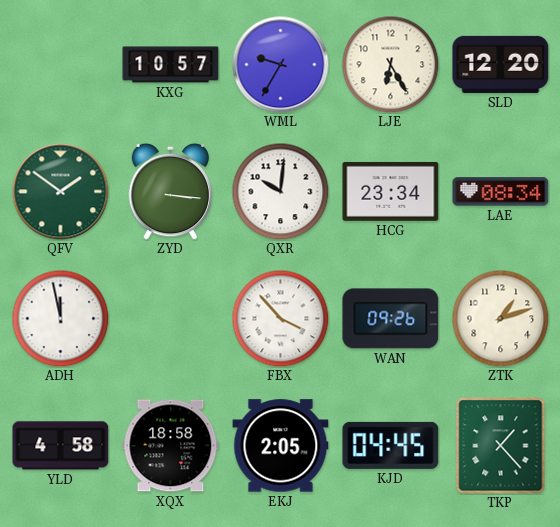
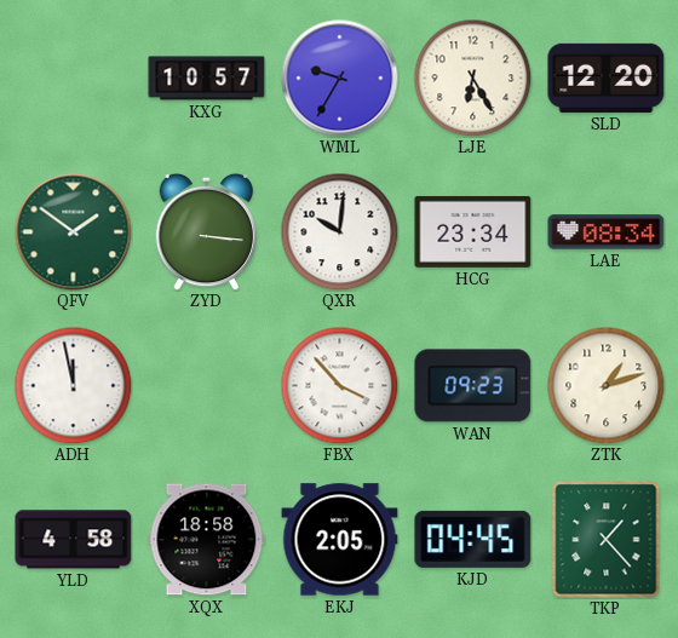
WAN: 09:26 -> 09:23 (473, 386)
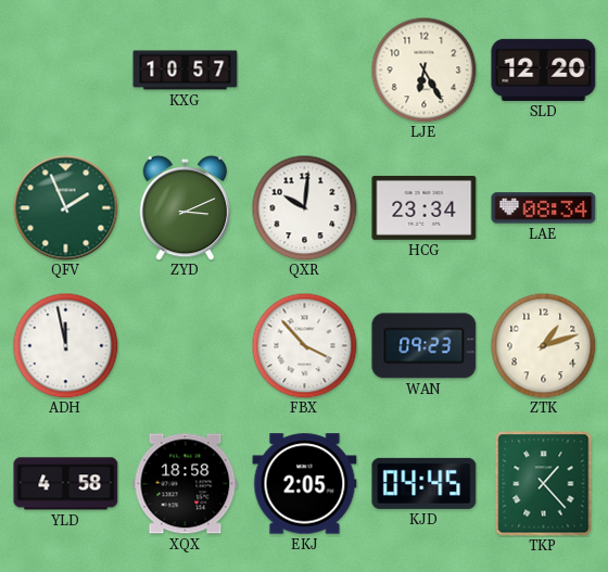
WML: 9:35 -> none (340, 79)
QFV: 1:51 -> 1:56 (66, 208)
ZYD: 3:16 -> 3:11 (186, 207)
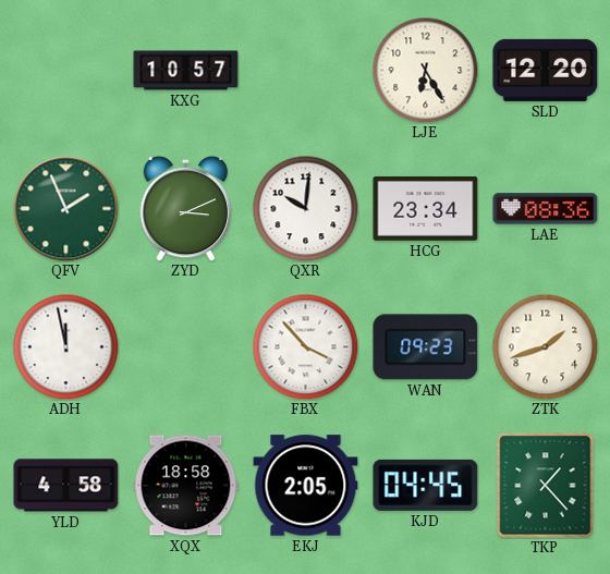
LAE: 08:34 -> 08:36 (546, 209)
ZTK: 1:12 -> 1:42 (545, 346)
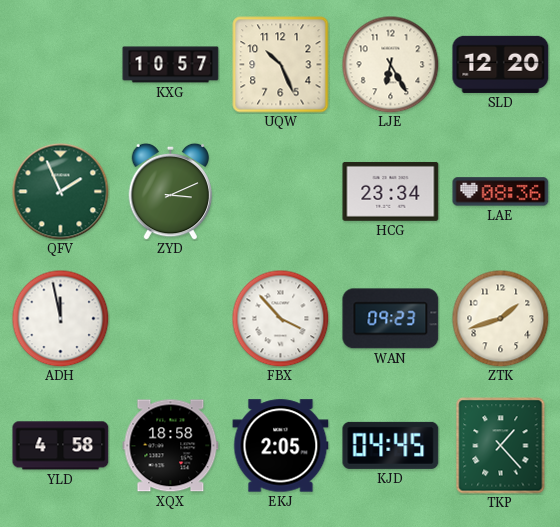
UQW: none -> 10:26 (281, 65)
QXR: 10:01 -> none (305, 208)
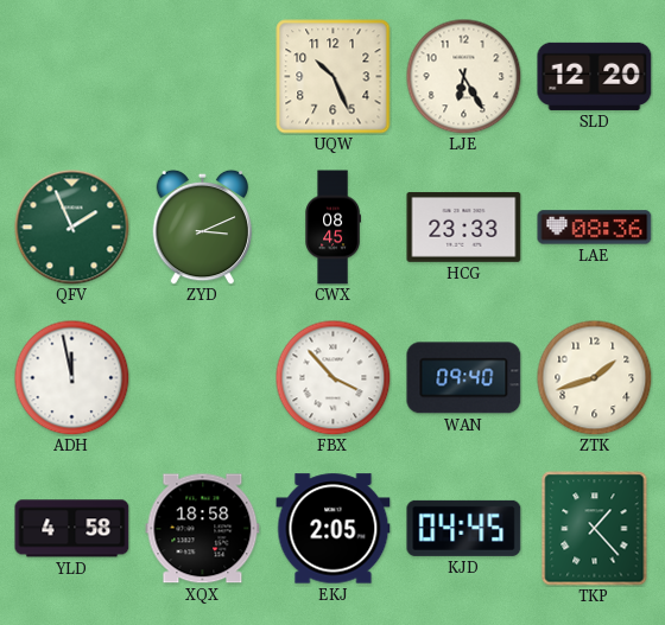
KXG: 10:57 -> none (171, 65)
CWX: none -> 08:45 (332, 228)
HCG: 23:34 -> 23:33 (464, 227)
WAN: 09:23 -> 09:40 (464, 378)
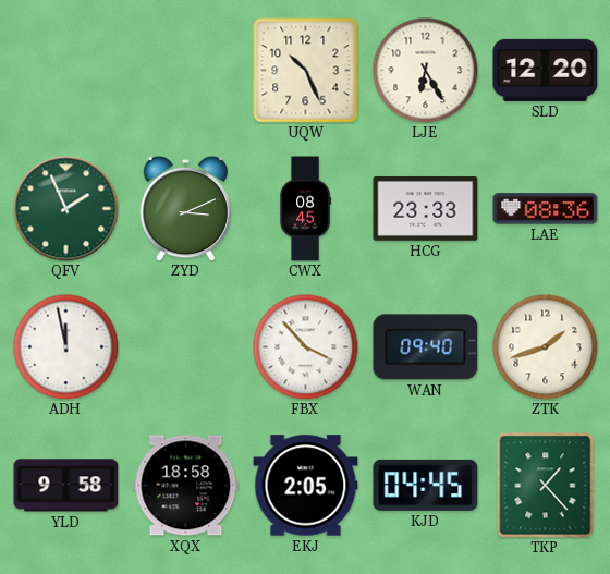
YLD: 4:58 -> 9:58 (66, 486)
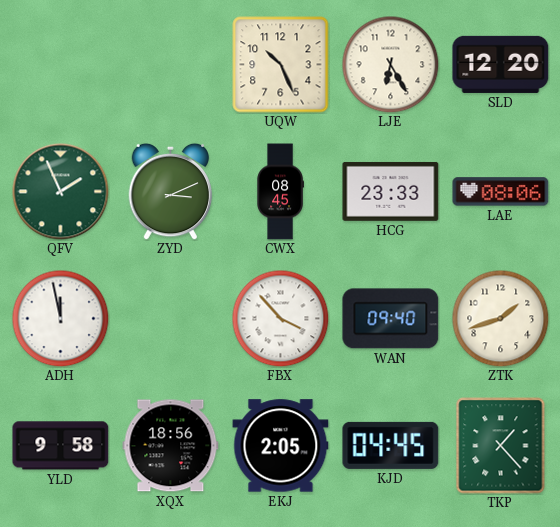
LAE: 08:36 -> 08:06 (501, 192)
XQX: 18:58 -> 18:56 (171, 446)
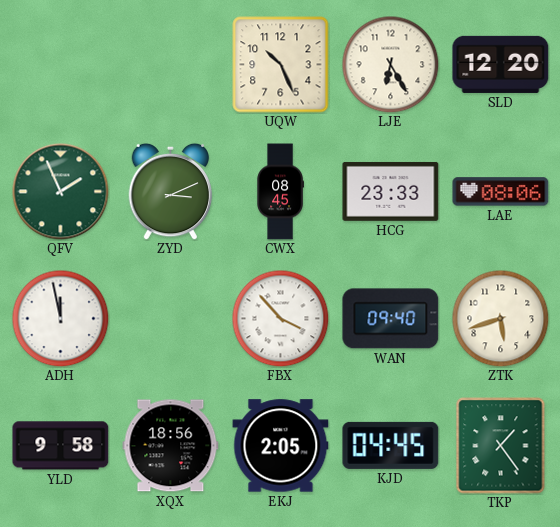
ZTK: 1:42 -> 5:42 (500, 318)
TKP: 1:23 -> 1:24 (501, 446)
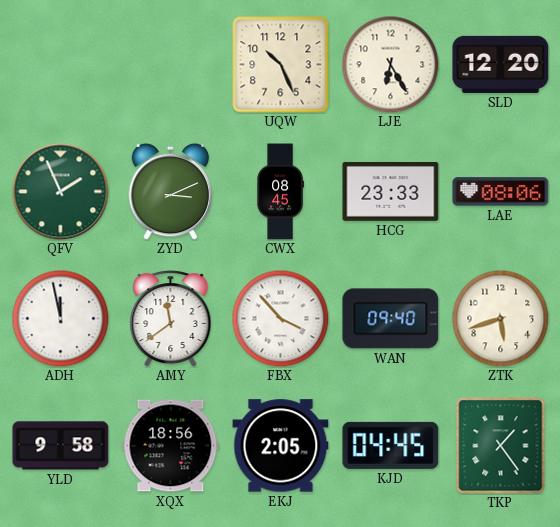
AMY: none -> 11:39 (171, 319)
